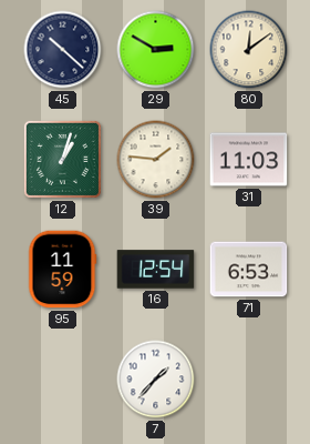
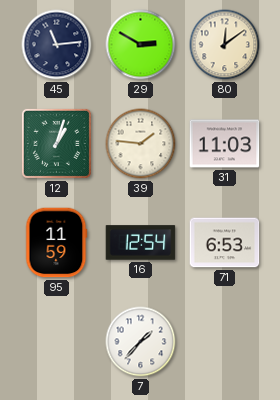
45: 10:22 -> 11:14 (57, 45)
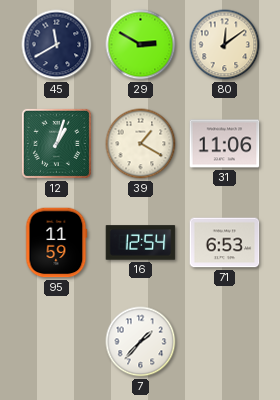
45: 11:14 -> 11:40 (57, 45)
39: 1:46 -> 1:20 (141, 144)
31: 11:03 -> 11:06 (225, 144)
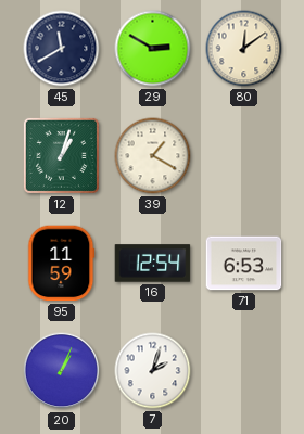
31: 11:06 -> none (225, 144)
20: none -> 1:04 (62, 371)
7: 1:37 -> 2:03 (153, 371)
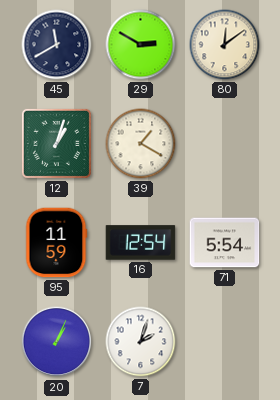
71: 6:53 -> 5:54 (225, 243)
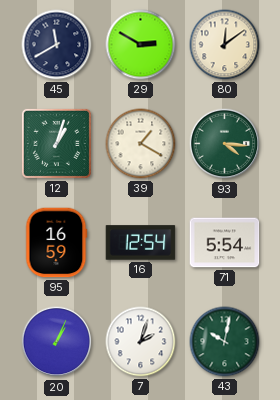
93: none -> 4:16 (225, 144)
95: 11:59 -> 16:59 (57, 243)
43: none -> 10:02 (225, 342)
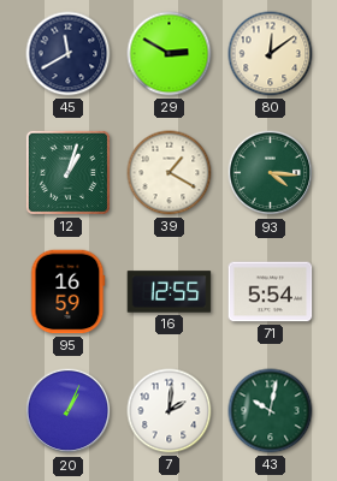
16: 12:54 -> 12:55 (170, 292)
7: 2:03 -> 2:01 (170, 411)
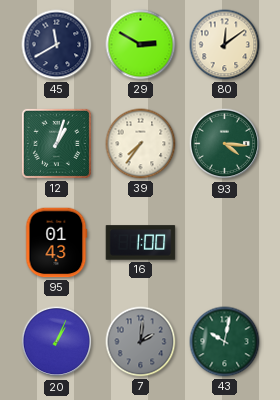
39: 1:20 -> 7:36 (141, 144)
95: 16:59 -> 01:43 (57, 243)
16: 12:55 -> 1:00 (141, 243)
71: 5:54 -> none (271, 292)
7 dial: white -> grey (141, 342)
